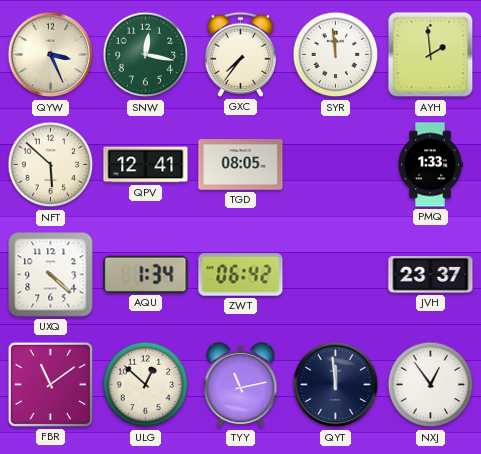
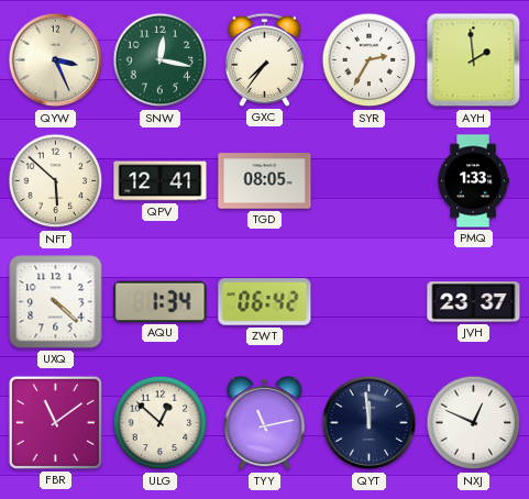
SYR: 11:59 -> 2:35 (370, 60)
NXJ: 12:54 -> 12:49 (474, 423)
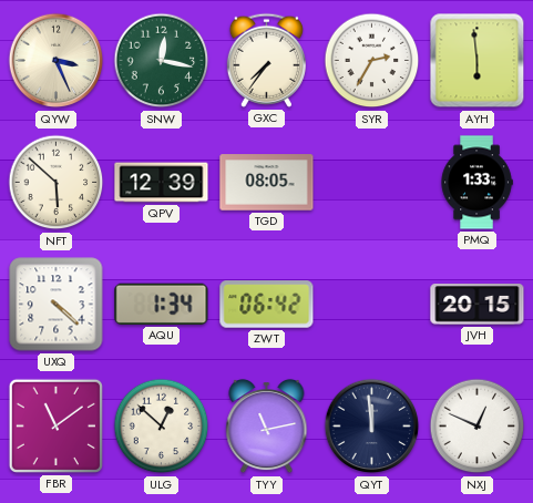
AYH: 1:59 -> 5:59 (478, 61)
QPV: 12:41 -> 12:39 (162, 183)
JVH: 23:37 -> 20:15 (478, 305)
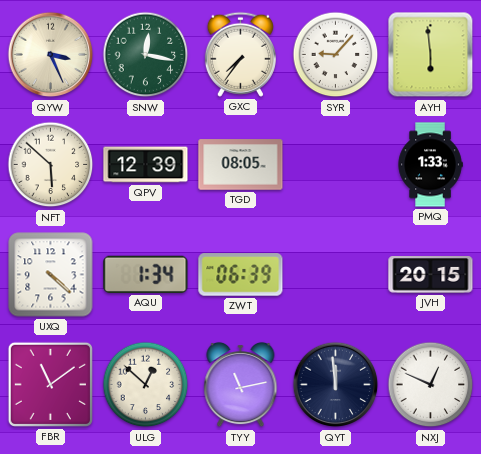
SYR: 2:35 -> 9:07 (336, 55)
ZWT: 06:42 -> 06:39 (241, 275)
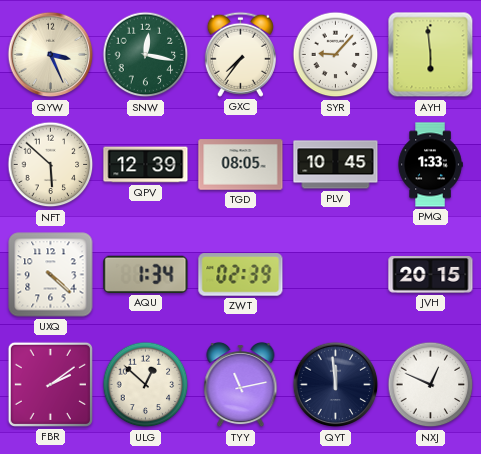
PLV: none -> 10:45 (336, 165)
ZWT: 06:39 -> 02:39 (241, 275)
FBR: 11:09 -> 2:09 (50, 384)
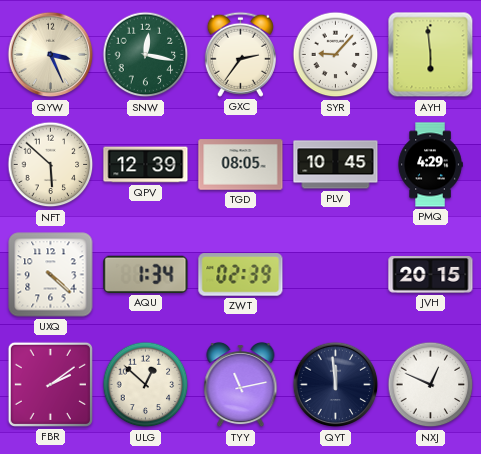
GXC: 7:36 -> 2:36 (240, 54)
PMQ: 1:33 -> 4:29 (430, 165)
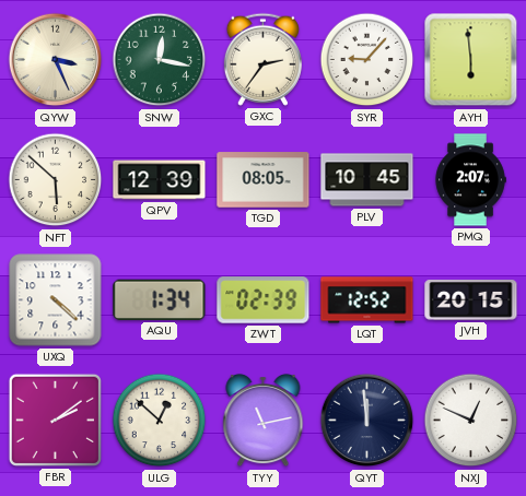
PMQ: 4:29 -> 2:07 (470, 180)
LQT: none -> 12:52 (367, 300)
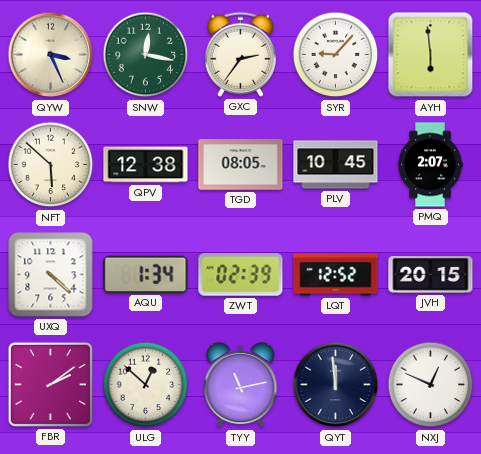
QPV: 12:39 -> 12:38 (146, 165)
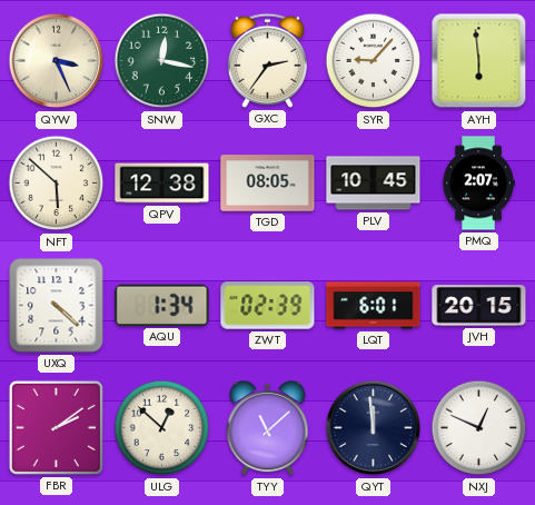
LQT: 12:52 -> 6:01 (374, 306)
TYY: 11:13 -> 11:08 (268, 428)
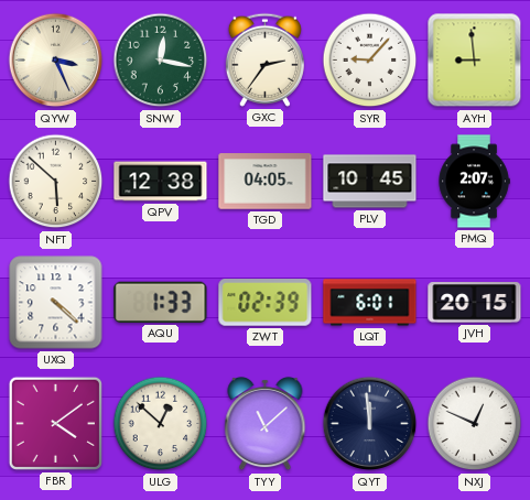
AYH: 5:59 -> 8:59 (475, 61)
TGD: 08:05 -> 04:05 (266, 182)
AQU: 1:34 -> 1:33 (161, 302)
FBR: 2:09 -> 4:09 (55, 423)
